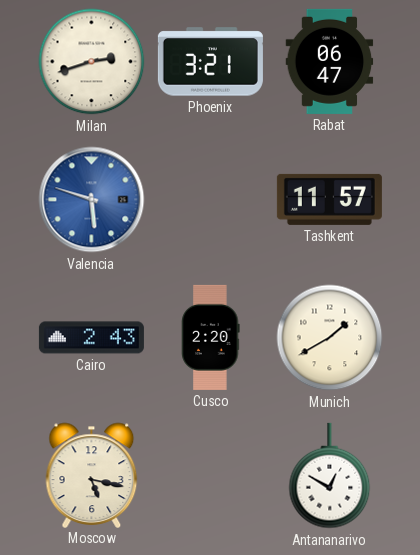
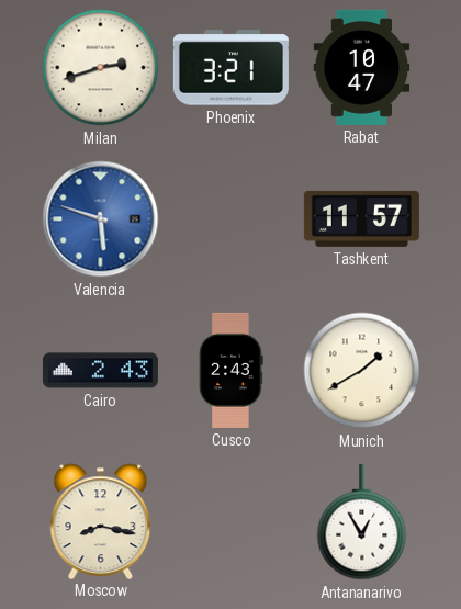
Rabat: 06:47 -> 10:47 (362, 67)
Cusco: 2:20 -> 2:43 (232, 370)
Moscow: 5:17 -> 8:17 (101, 521)
Antananarivo: 12:50 -> 12:55 (362, 522)
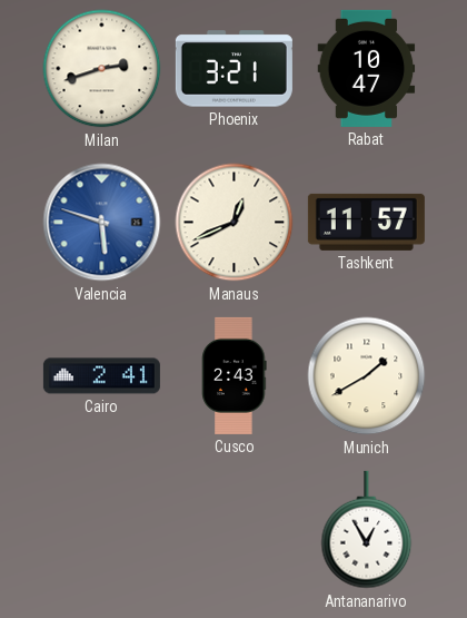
Manaus: none -> 12:41 (235, 223)
Cairo: 2:43 -> 2:41 (101, 376)
Moscow: 8:17 -> none (101, 521)
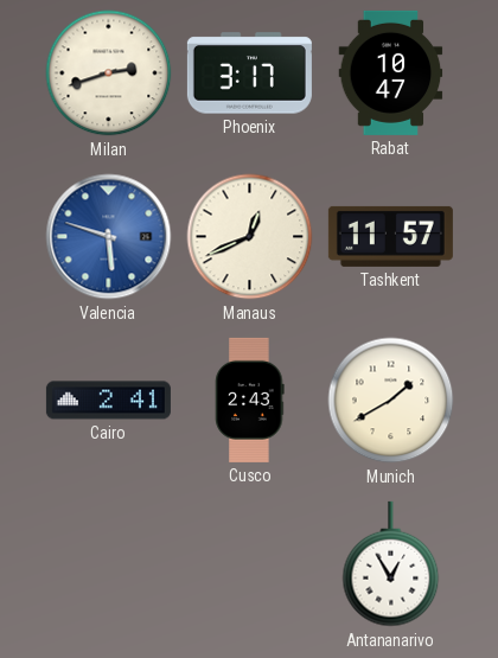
Phoenix: 3:21 -> 3:17 (249, 74)
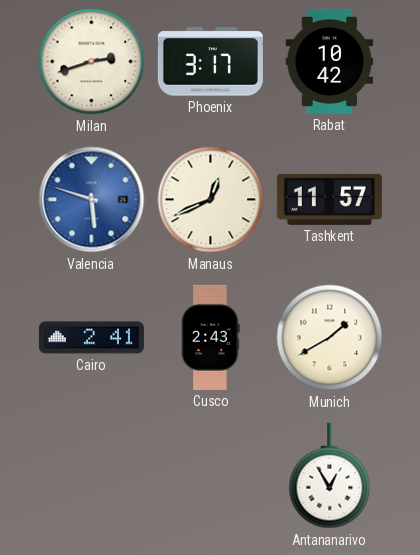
Rabat: 10:47 -> 10:42 (330, 61)
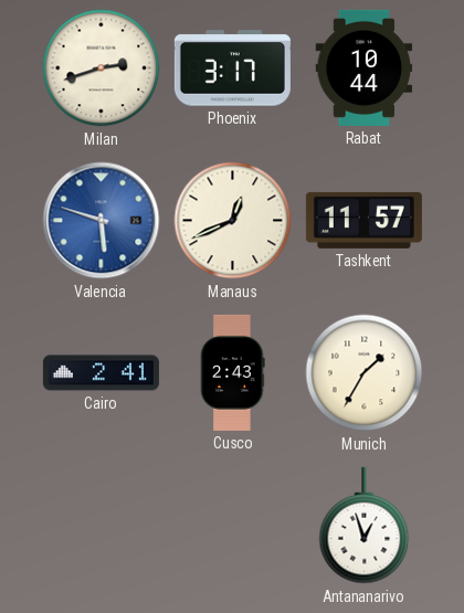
Rabat: 10:42 -> 10:44 (365, 67)
Munich: 1:40 -> 1:35 (365, 373)
Antananarivo: 12:55 -> 12:57 (365, 526)
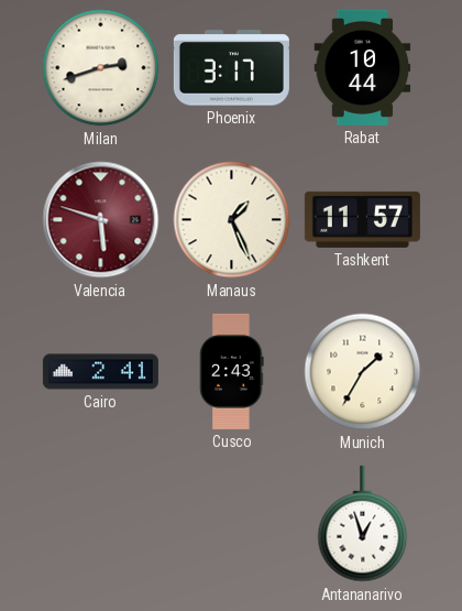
Valencia dial: blue -> burgundy (101, 220)
Manaus: 12:41 -> 1:26 (232, 220)
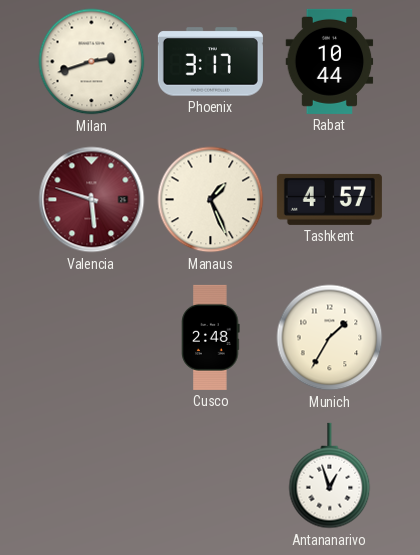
Tashkent: 11:57 -> 4:57 (329, 199)
Cairo: 2:41 -> none (100, 372)
Cusco: 2:43 -> 2:48 (211, 337)
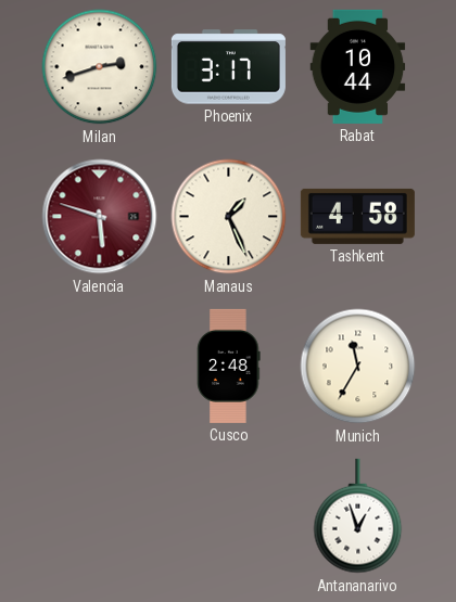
Tashkent: 4:57 -> 4:58 (357, 216)
Munich: 1:35 -> 11:35 (358, 367)
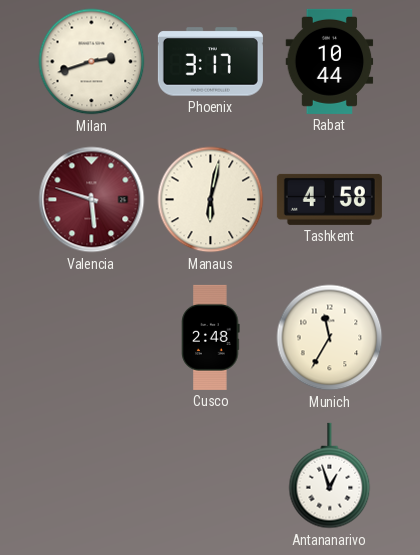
Manaus: 1:26 -> 6:02 (211, 200)
